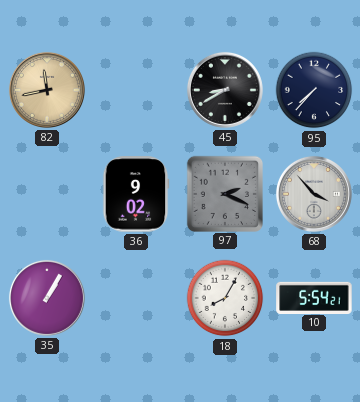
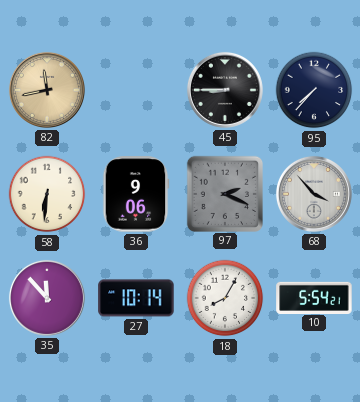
45: 8:40 -> 8:45 (225, 90)
58: none -> 6:31 (47, 194)
36: 9:02 -> 9:06 (136, 194)
35: 1:05 -> 11:53 (47, 298)
27: none -> 10:14 (136, 298)
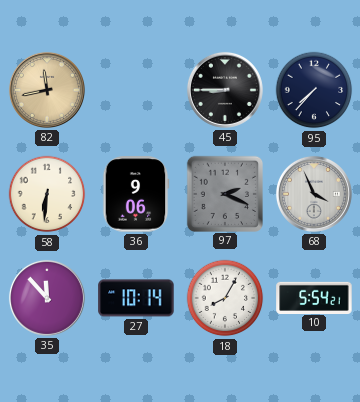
68: 3:53 -> 3:56 (314, 194)
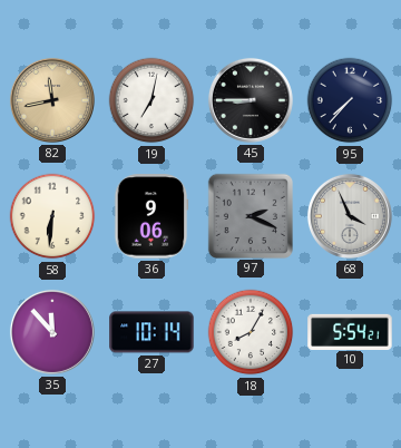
19: none -> 7:02 (151, 100)
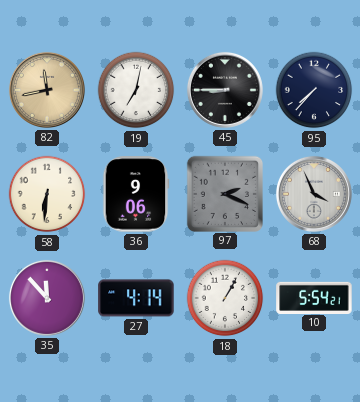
27: 10:14 -> 4:14 (136, 298)
18: 8:05 -> 1:05 (225, 298)
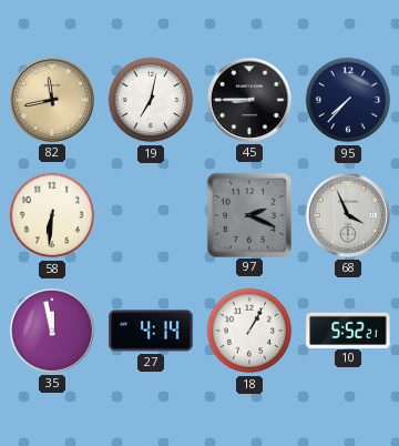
36: 9:06 -> none (136, 194)
35: 11:53 -> 11:58 (52, 331)
10: 5:54 -> 5:52 (348, 330)
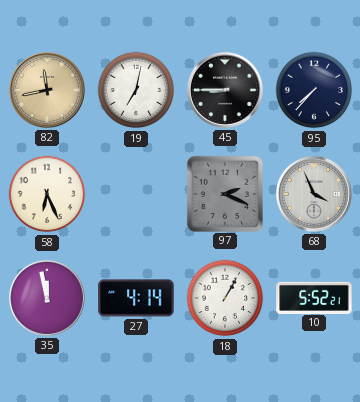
58: 6:31 -> 6:26 (47, 194)
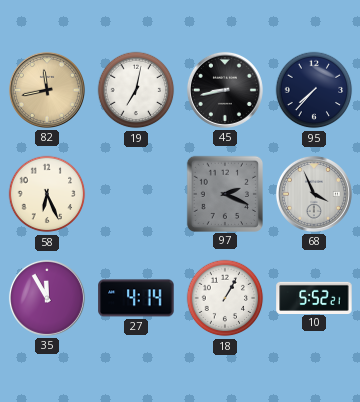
45: 8:45 -> 8:43 (225, 90)
35: 11:58 -> 11:55 (47, 298)
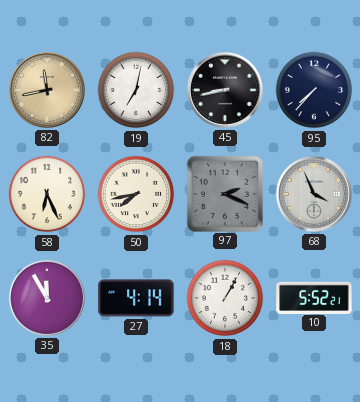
50: none -> 7:43 (136, 194)
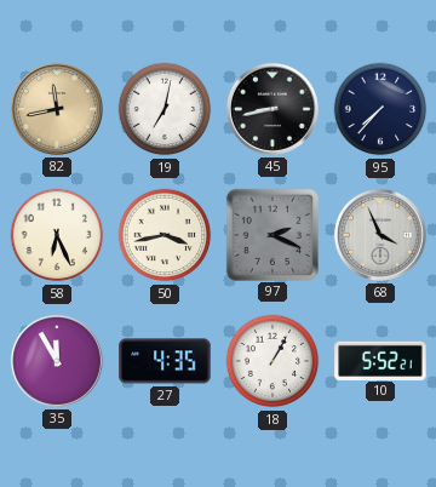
50: 7:43 -> 3:43 (165, 235)
27: 4:14 -> 4:35 (165, 361)
